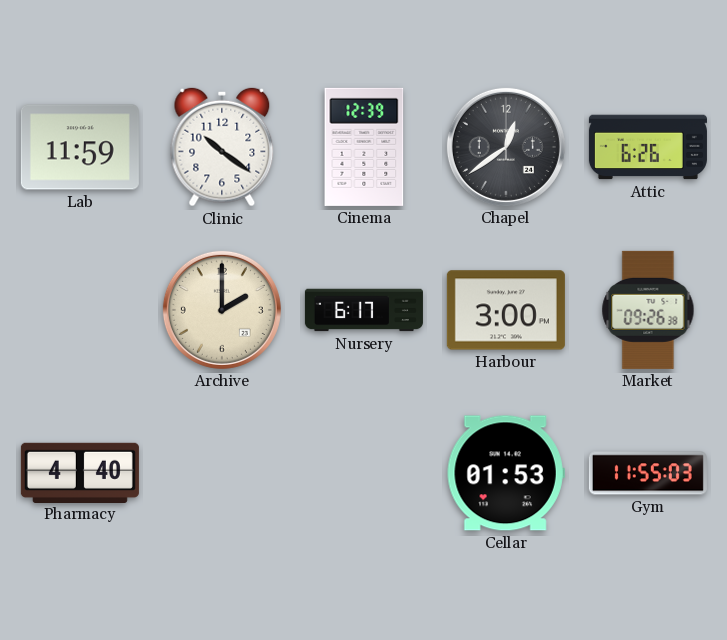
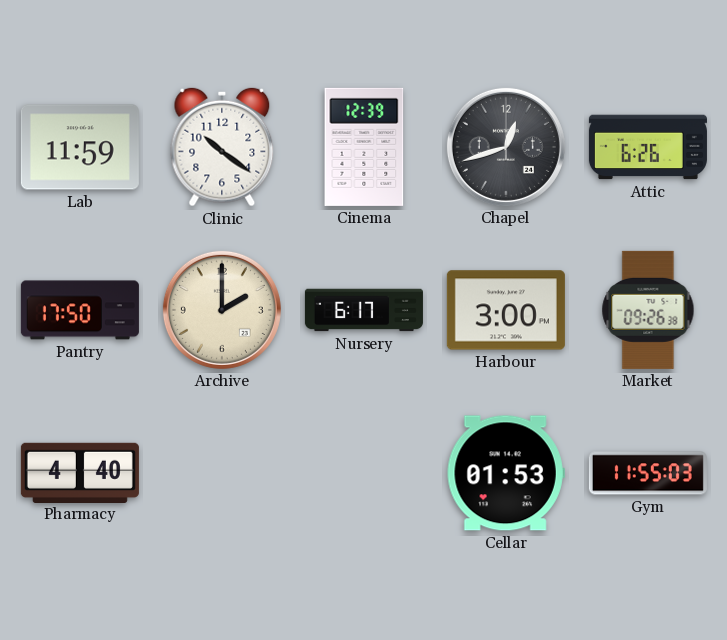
Chapel: 12:39 -> 12:42 (506, 147)
Pantry: none -> 17:50 (80, 310)
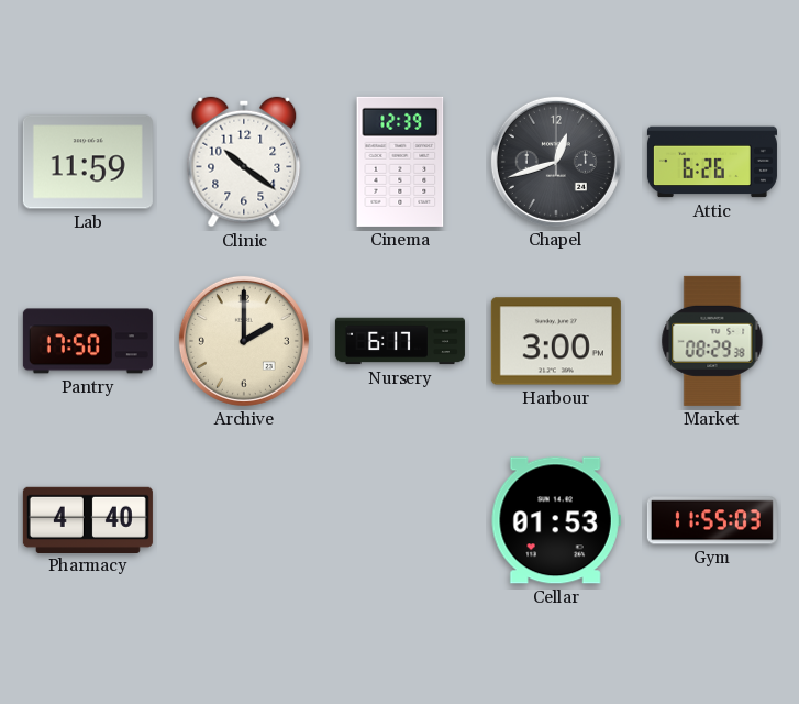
Market: 09:26 -> 08:29 (712, 341)
